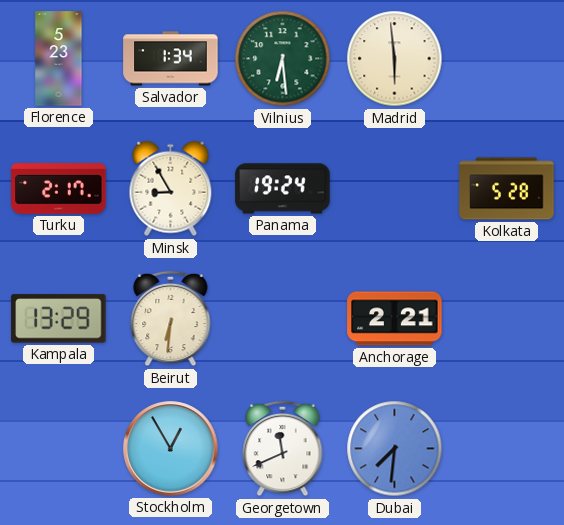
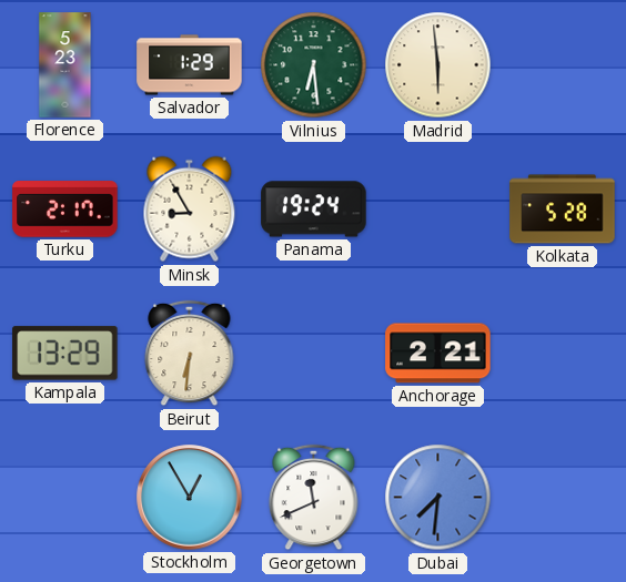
Salvador: 1:34 -> 1:29 (190, 65)
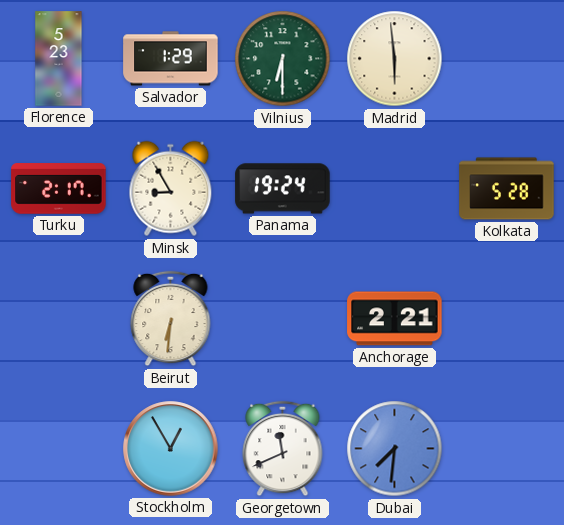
Vilnius: 6:29 -> 6:30 (283, 59)
Kampala: 13:29 -> none (65, 354)
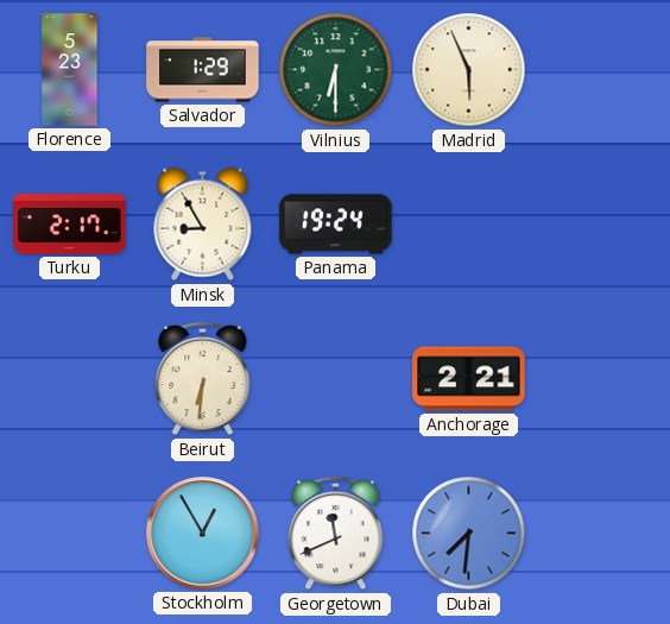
Madrid: 5:59 -> 5:56 (469, 70)
Kolkata: 5:28 -> none (507, 189)
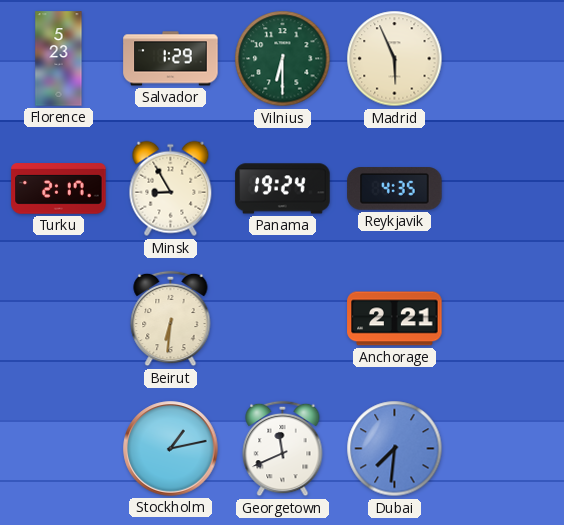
Reykjavik: none -> 4:35 (395, 189)
Stockholm: 12:55 -> 1:13 (171, 449)
